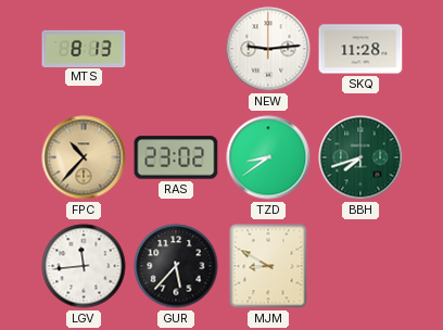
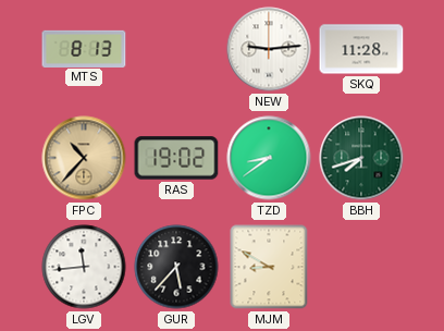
RAS: 23:02 -> 19:02 (176, 158)
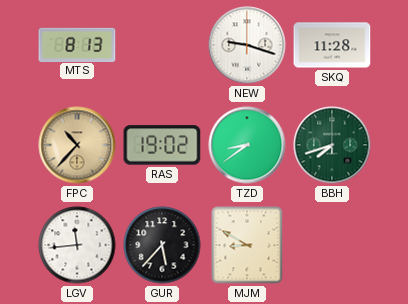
NEW: 9:14 -> 9:18 (247, 45)
